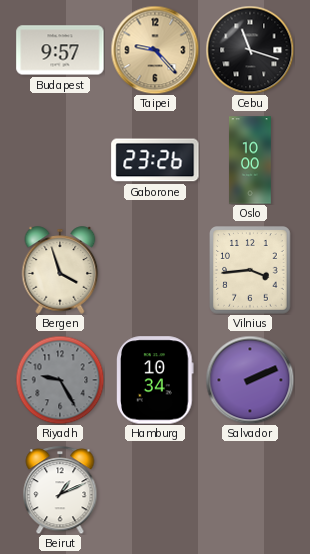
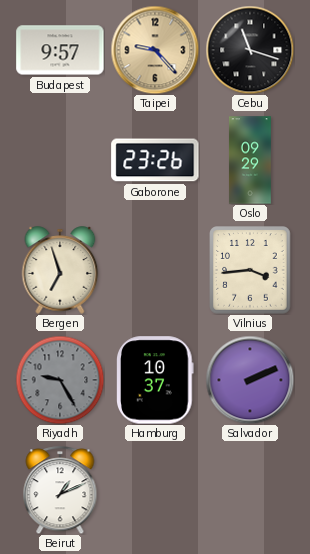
Oslo: 10:00 -> 09:29 (250, 160)
Bergen: 3:57 -> 6:57 (60, 270)
Hamburg: 10:34 -> 10:37 (156, 380)
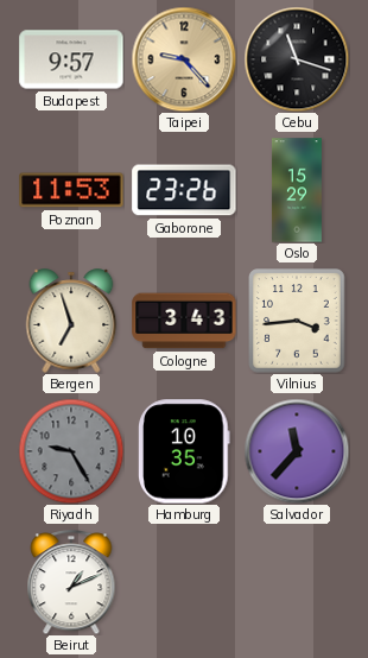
Poznan: none -> 11:53 (71, 190)
Oslo: 09:29 -> 15:29 (297, 190)
Cologne: none -> 3:43 (184, 321)
Hamburg: 10:37 -> 10:35 (185, 451)
Salvador: 2:11 -> 11:37 (297, 451)
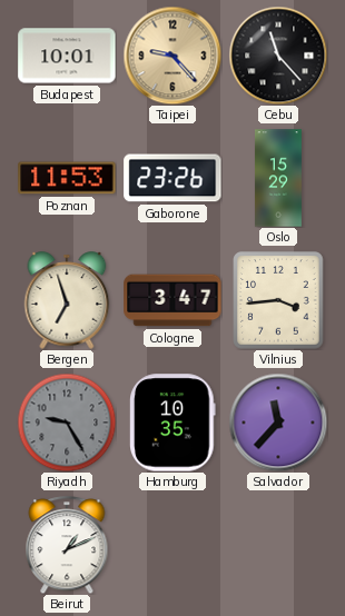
Budapest: 9:57 -> 10:01 (67, 56)
Cebu: 11:18 -> 11:23 (278, 56)
Cologne: 3:43 -> 3:47 (172, 300)
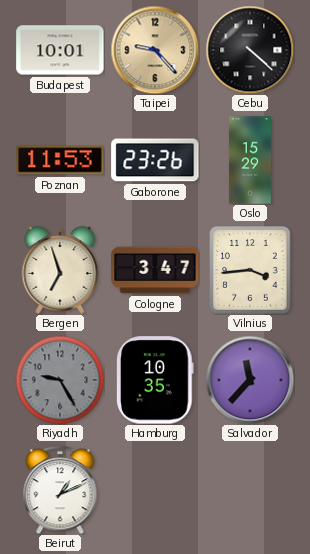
Cebu: 11:23 -> 4:22 (250, 50)
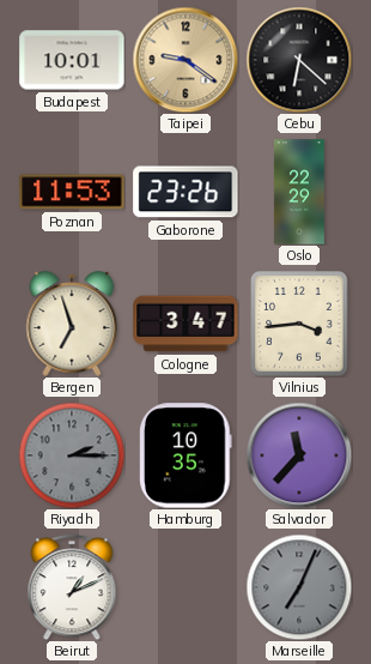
Taipei: 9:23 -> 9:21 (185, 60)
Cebu: 4:22 -> 6:22 (299, 60)
Oslo: 15:29 -> 22:29 (299, 192)
Riyadh: 9:25 -> 2:15 (72, 455)
Marseille: none -> 7:04 (299, 587)
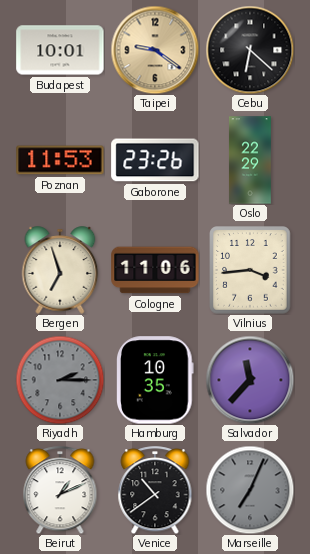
Cologne: 3:47 -> 11:06 (155, 270)
Venice: none -> 10:39 (155, 490)
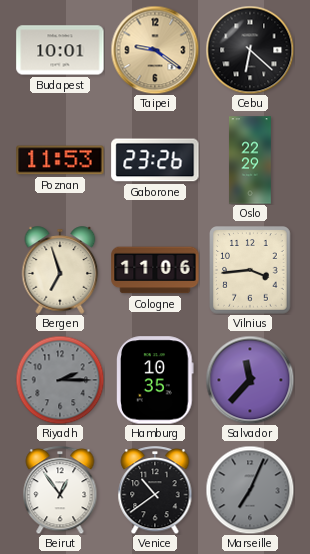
Beirut: 1:11 -> 12:54 (60, 490)
